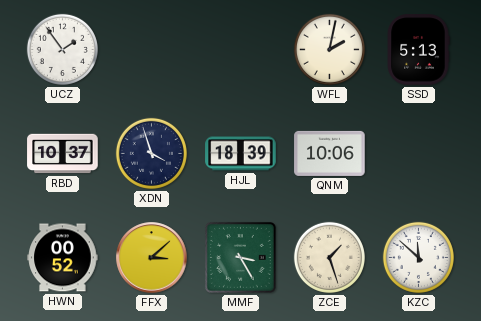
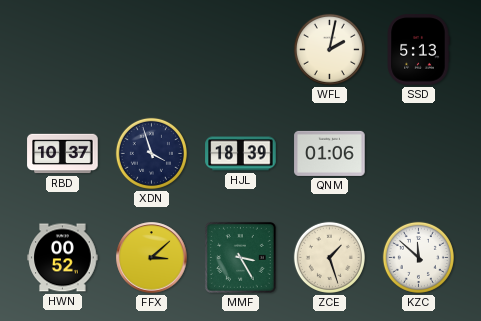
UCZ: 1:54 -> none (62, 49)
QNM: 10:06 -> 01:06 (330, 153)
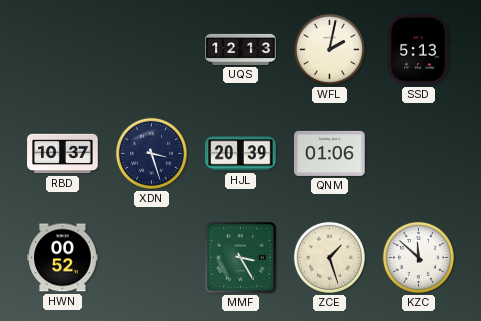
UQS: none -> 12:13 (241, 49)
XDN: 3:57 -> 3:27 (151, 153)
HJL: 18:39 -> 20:39 (241, 154)
FFX: 3:08 -> none (152, 258)
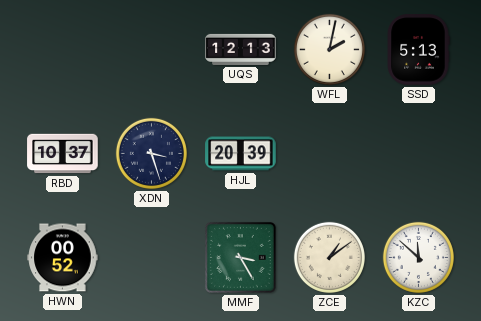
QNM: 01:06 -> none (330, 153)
ZCE: 1:27 -> 1:09 (329, 257)
